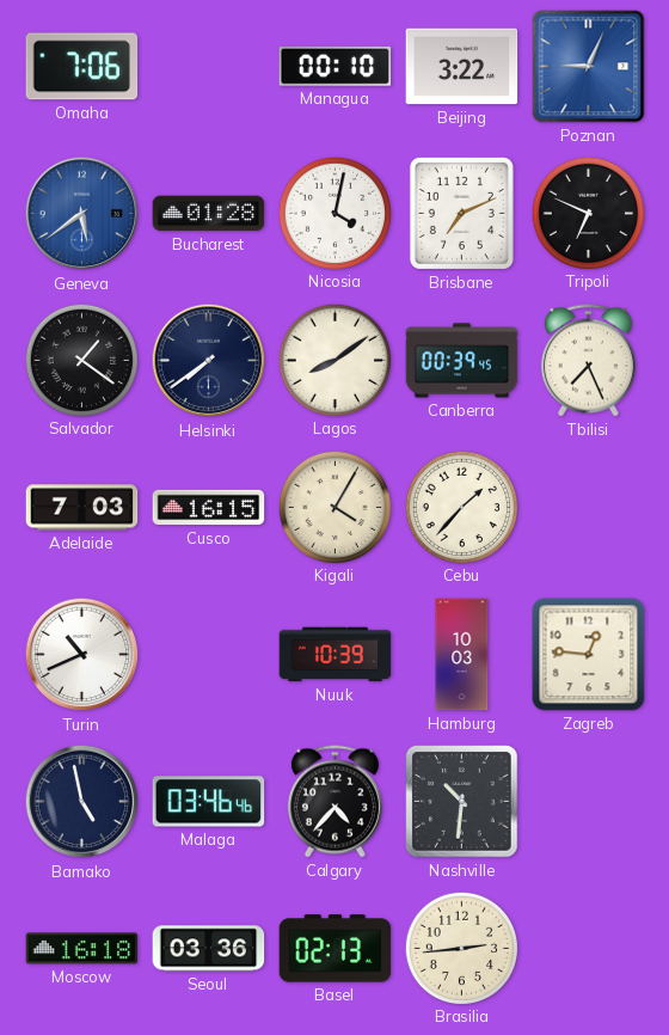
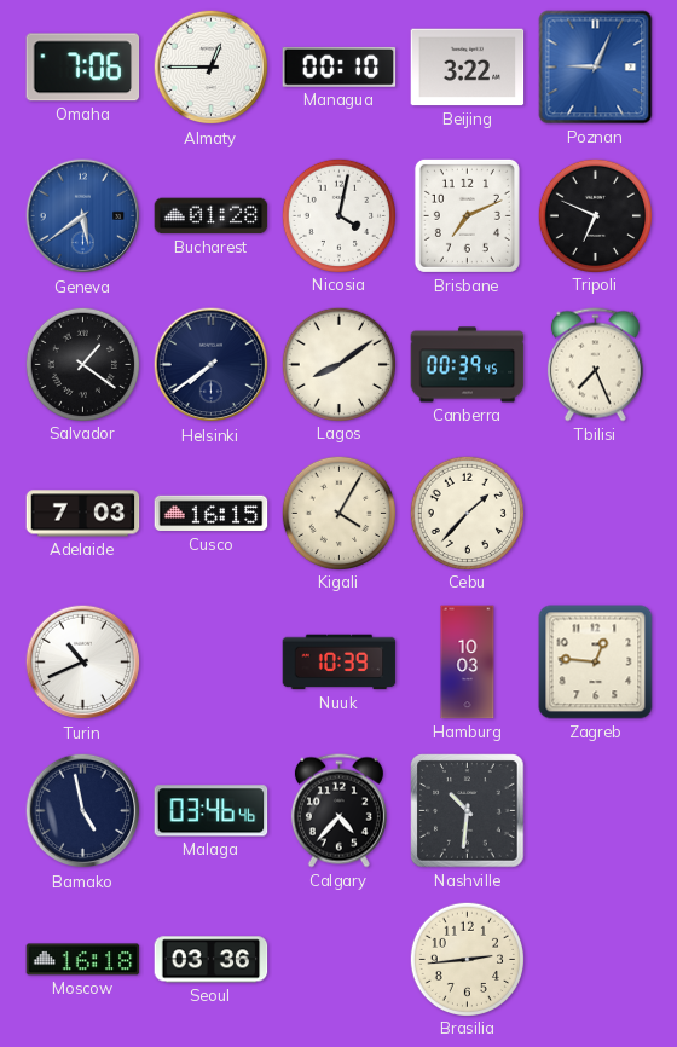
Almaty: none -> 12:45 (212, 68)
Basel: 02:13 -> none (336, 949)
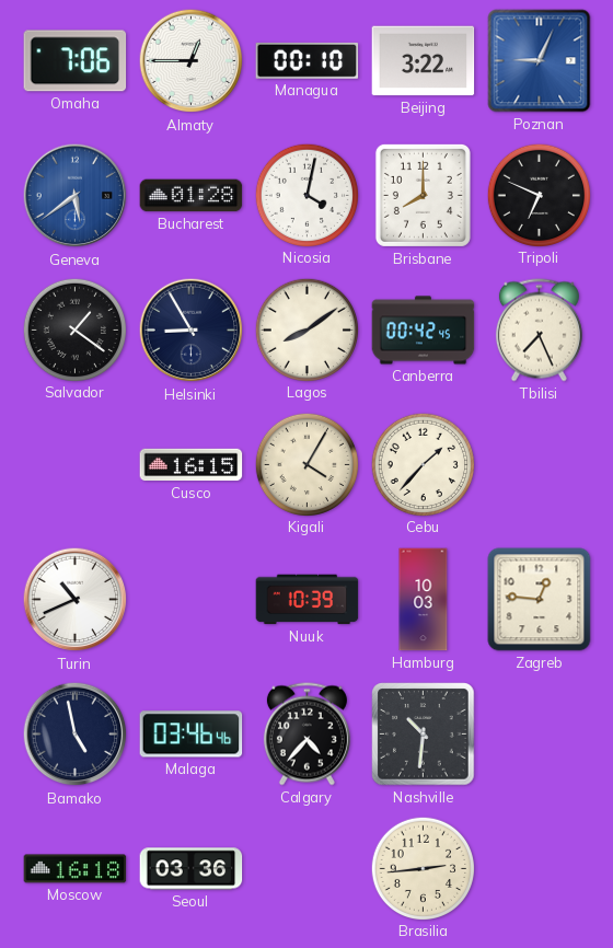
Brisbane: 7:11 -> 8:00 (423, 195)
Helsinki: 7:39 -> 8:55 (192, 331)
Canberra: 00:39 -> 00:42 (424, 331)
Adelaide: 7:03 -> none (83, 514)
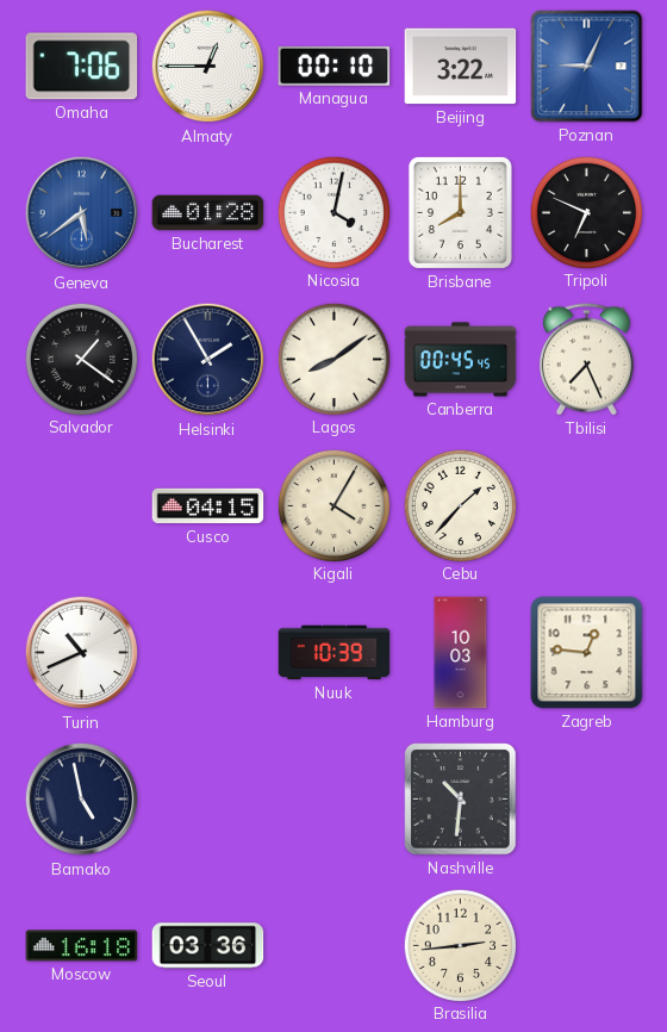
Helsinki: 8:55 -> 1:55 (208, 360)
Canberra: 00:42 -> 00:45 (461, 360)
Cusco: 16:15 -> 04:15 (208, 506)
Malaga: 03:46 -> none (192, 735)
Calgary: 4:37 -> none (307, 735)
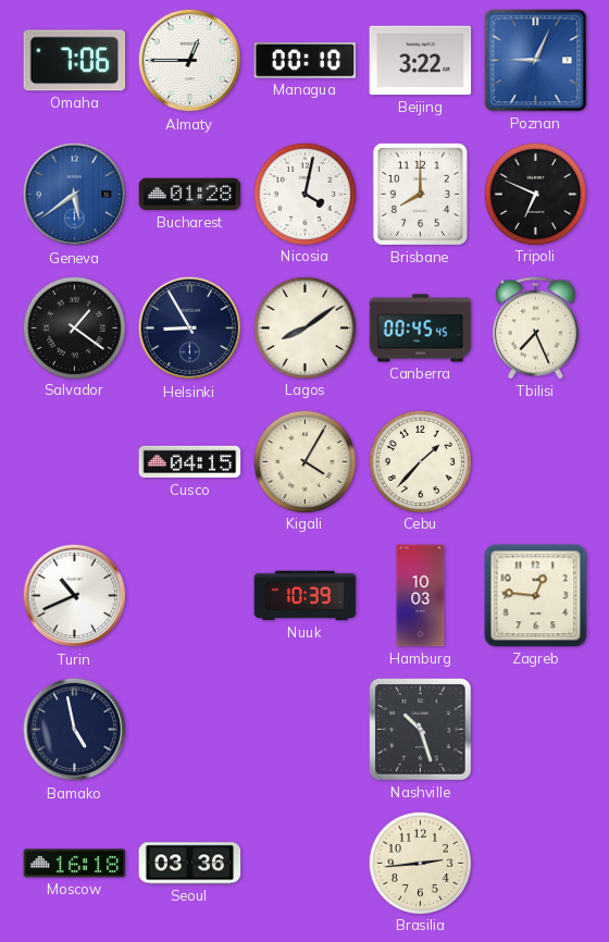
Helsinki: 1:55 -> 8:55 (190, 329)
Nashville: 10:31 -> 10:27 (421, 730)
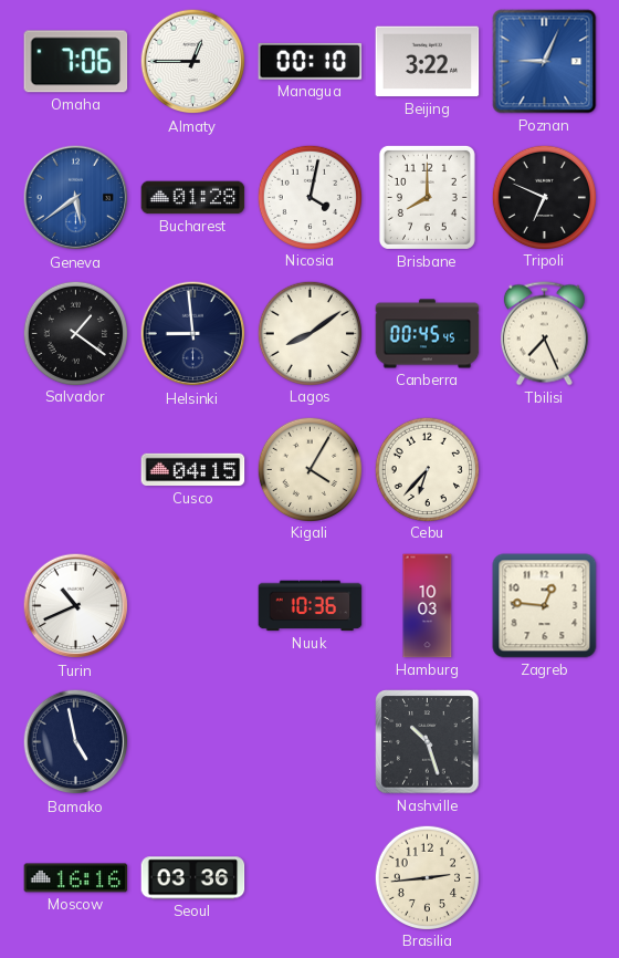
Helsinki: 8:55 -> 8:59 (193, 334)
Cebu: 1:37 -> 6:37 (427, 469)
Nuuk: 10:39 -> 10:36 (311, 606)
Moscow: 16:18 -> 16:16 (76, 878)
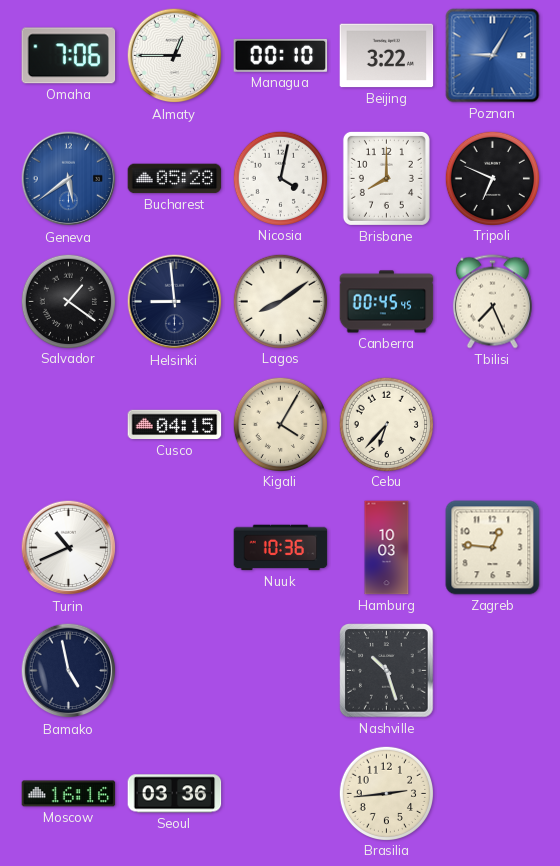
Poznan: 9:04 -> 9:05 (493, 56)
Bucharest: 01:28 -> 05:28 (175, 179)
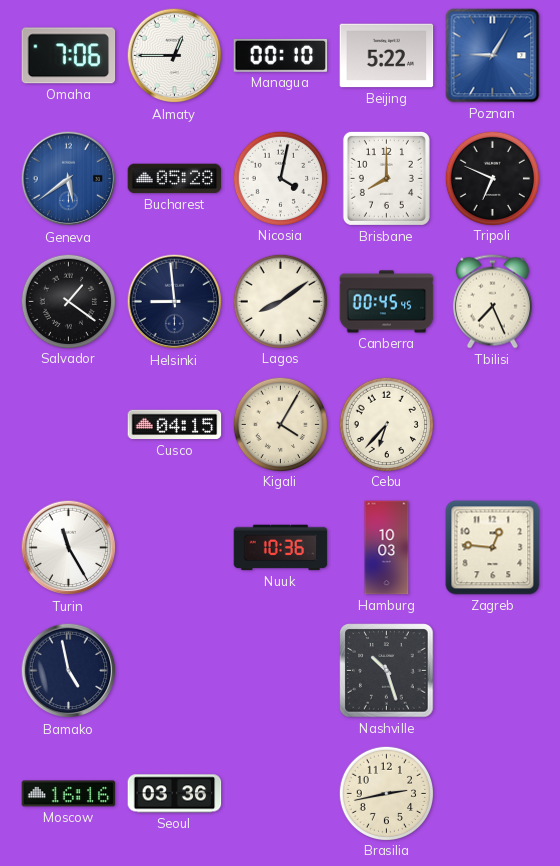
Beijing: 3:22 -> 5:22 (387, 56)
Turin: 10:41 -> 11:25 (69, 548)
Brasilia: 2:44 -> 2:43 (386, 793)
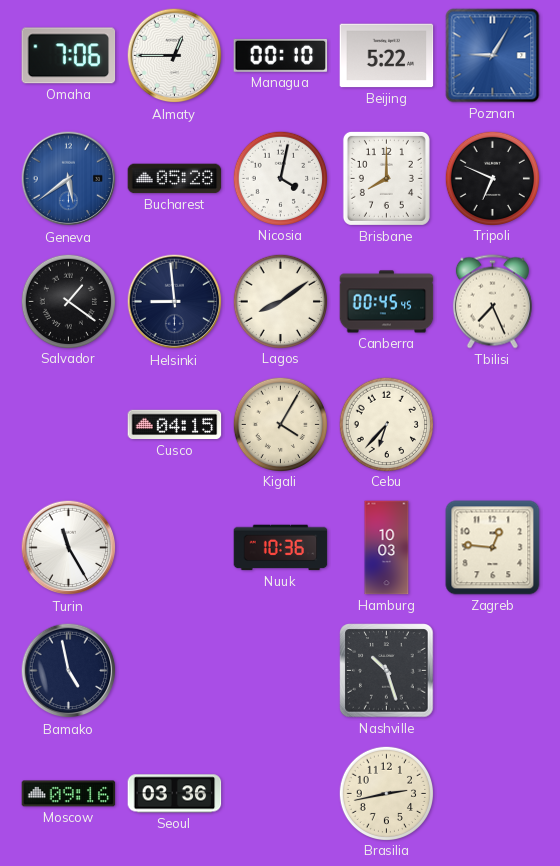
Moscow: 16:16 -> 09:16 (69, 794)
